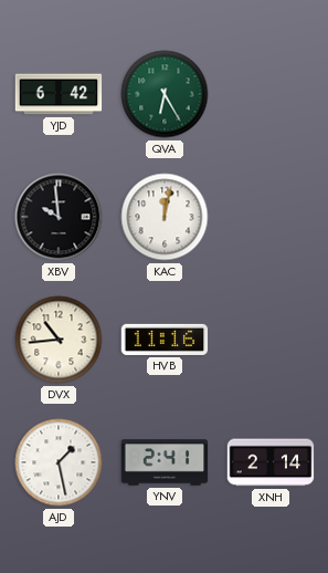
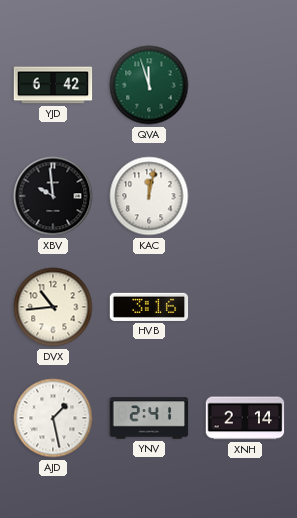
QVA: 6:25 -> 11:57 (149, 85)
HVB: 11:16 -> 3:16 (149, 307)
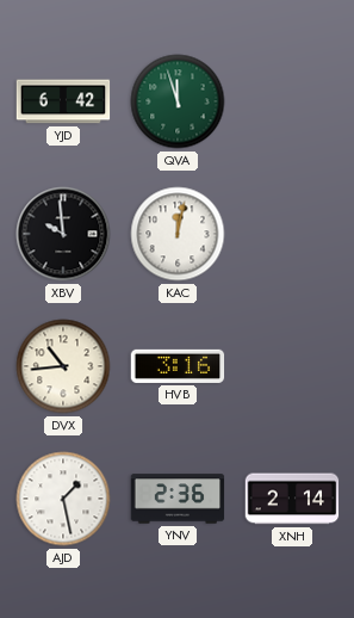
YNV: 2:41 -> 2:36 (178, 499)
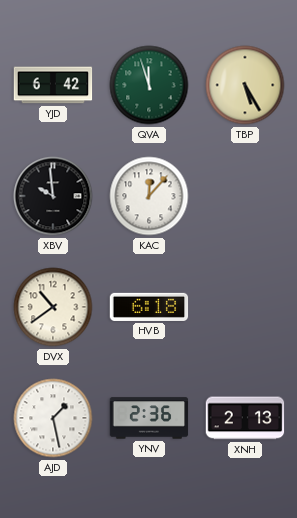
TBP: none -> 5:25 (245, 85)
KAC: 12:02 -> 12:07 (149, 196)
DVX: 10:44 -> 10:39 (53, 307)
HVB: 3:16 -> 6:18 (149, 307)
XNH: 2:14 -> 2:13 (245, 418)
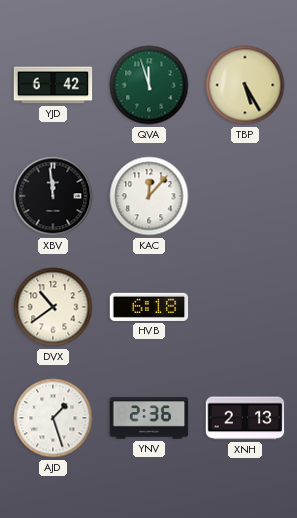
XBV: 9:59 -> 11:59 (53, 196)
AJD: 1:28 -> 1:27 (53, 418)
